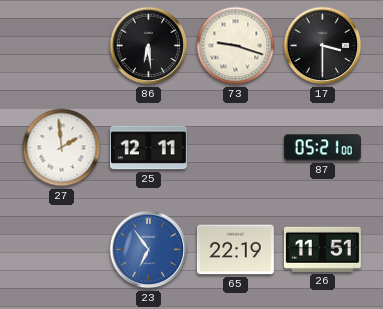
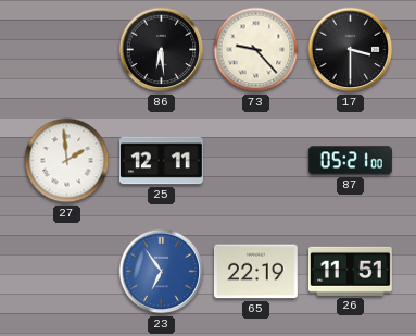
73: 9:18 -> 9:23 (256, 50)
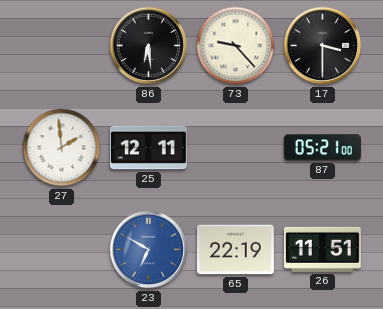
23: 6:54 -> 6:50 (149, 250)
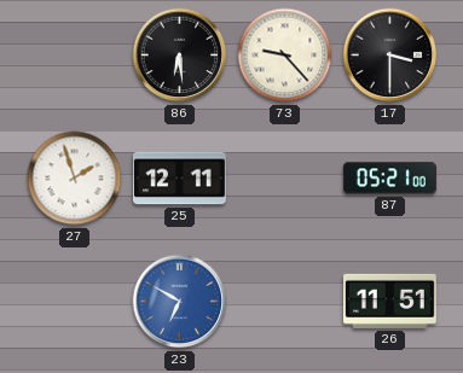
27: 1:59 -> 1:57 (75, 179)
65: 22:19 -> none (235, 250)
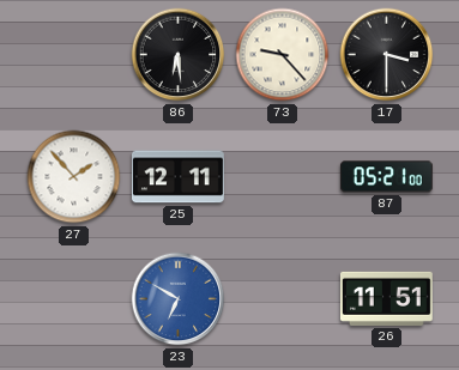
27: 1:57 -> 1:53 (74, 177)
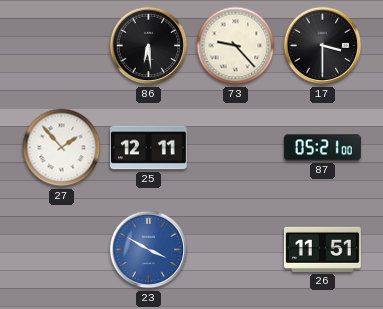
23: 6:50 -> 3:50 (149, 250)
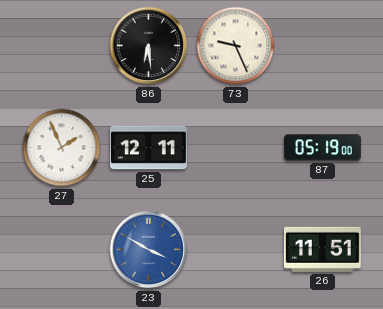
73: 9:23 -> 9:26 (236, 46)
17: 3:30 -> none (323, 46)
27: 1:53 -> 1:56 (62, 148)
87: 05:21 -> 05:19 (322, 148)
